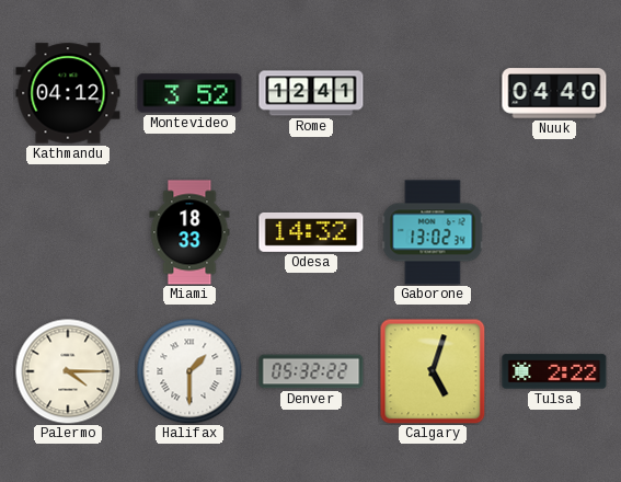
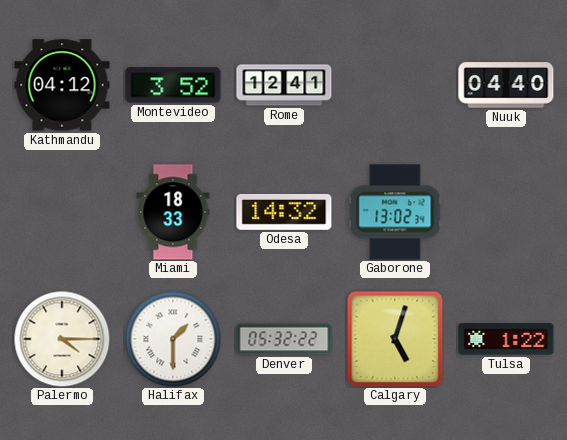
Tulsa: 2:22 -> 1:22 (506, 339)
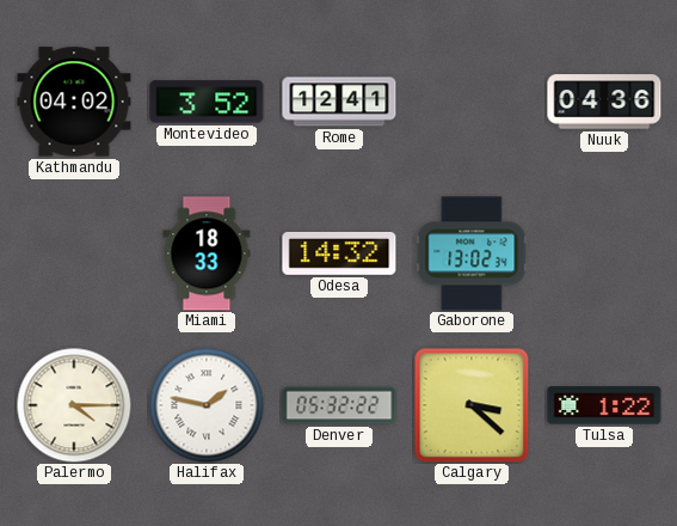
Kathmandu: 04:12 -> 04:02 (74, 102)
Nuuk: 04:40 -> 04:36 (604, 102)
Halifax: 1:30 -> 1:47 (207, 405)
Calgary: 5:03 -> 3:22 (472, 405)
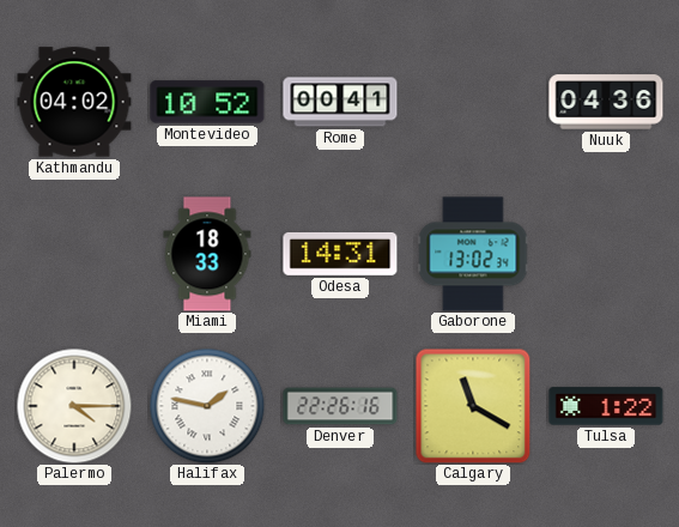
Montevideo: 3:52 -> 10:52 (207, 102)
Rome: 12:41 -> 00:41 (340, 102)
Odesa: 14:32 -> 14:31 (340, 254)
Denver: 05:32 -> 22:26 (340, 406)
Calgary: 3:22 -> 11:20 (473, 406)
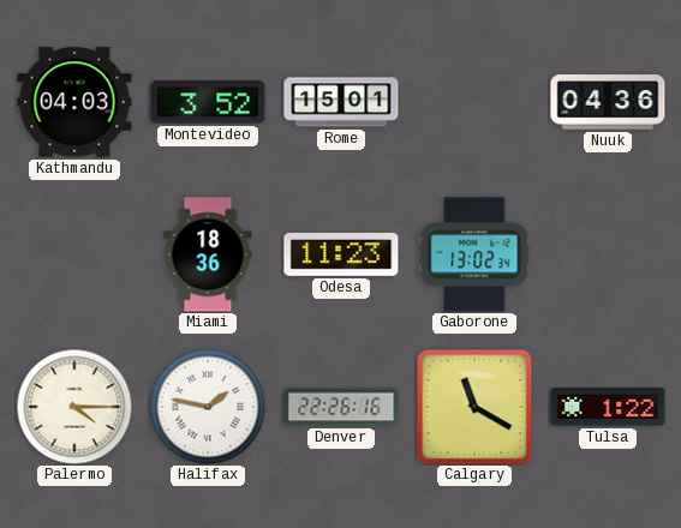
Kathmandu: 04:02 -> 04:03 (74, 102)
Montevideo: 10:52 -> 3:52 (208, 102)
Rome: 00:41 -> 15:01 (341, 102)
Miami: 18:33 -> 18:36 (208, 254)
Odesa: 14:31 -> 11:23 (341, 254)
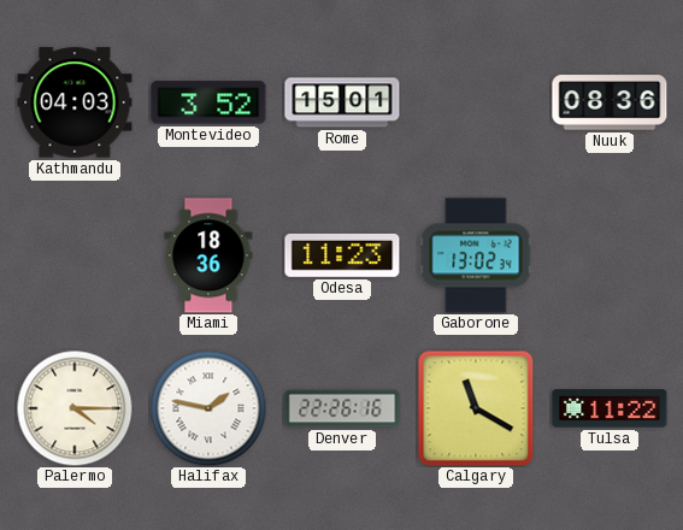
Nuuk: 04:36 -> 08:36 (610, 102)
Tulsa: 1:22 -> 11:22 (610, 408)
